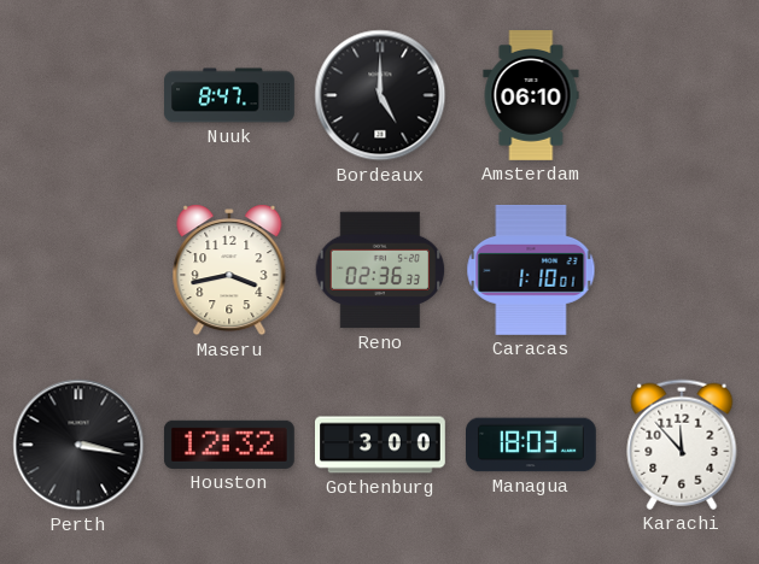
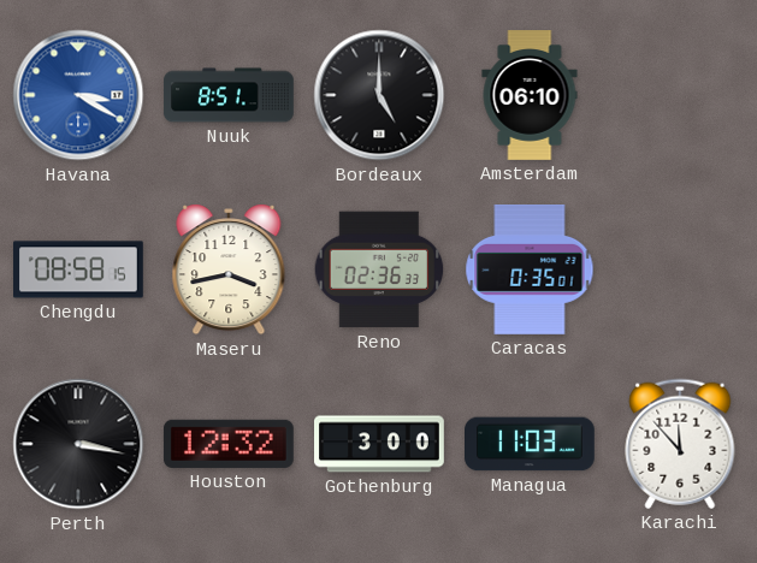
Havana: none -> 3:20 (78, 95)
Nuuk: 8:47 -> 8:51 (229, 95)
Chengdu: none -> 08:58 (79, 269)
Caracas: 1:10 -> 0:35 (530, 269)
Managua: 18:03 -> 11:03 (531, 444)
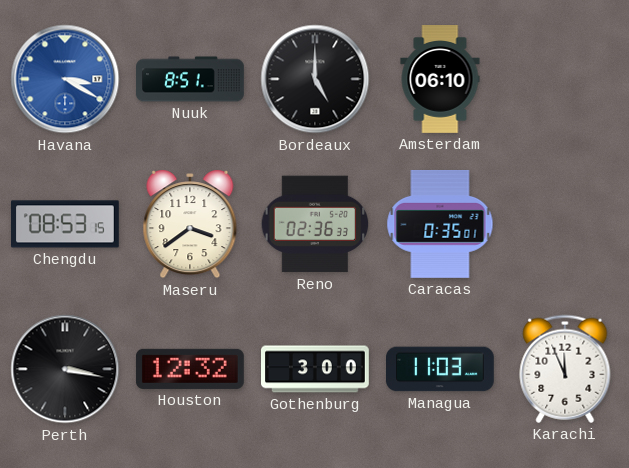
Chengdu: 08:58 -> 08:53 (66, 224)
Maseru: 3:43 -> 3:39 (190, 224)
Karachi: 11:53 -> 11:56 (565, 369)
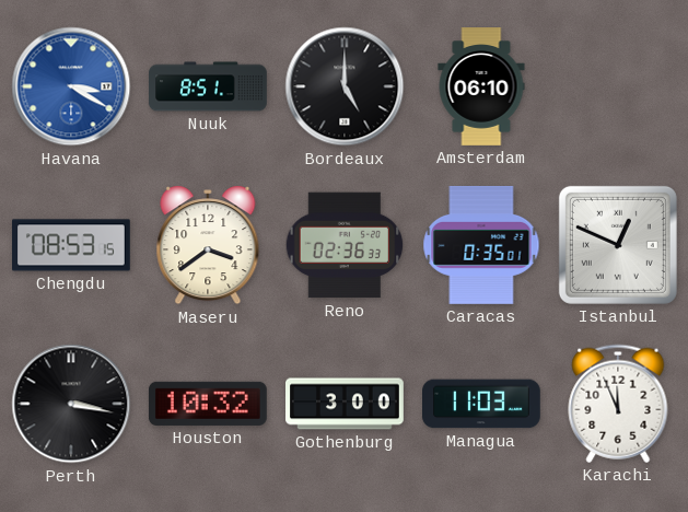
Istanbul: none -> 12:49 (618, 245)
Houston: 12:32 -> 10:32 (208, 404)
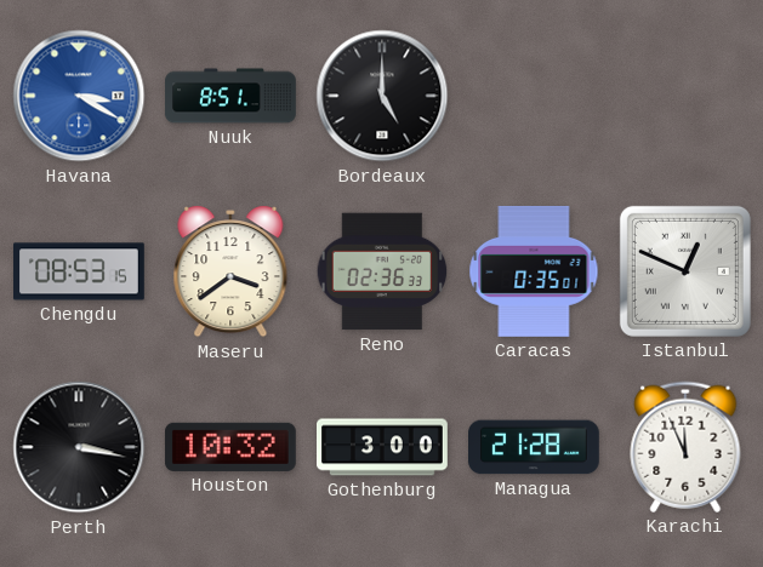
Amsterdam: 06:10 -> none (481, 86)
Managua: 11:03 -> 21:28 (535, 447)
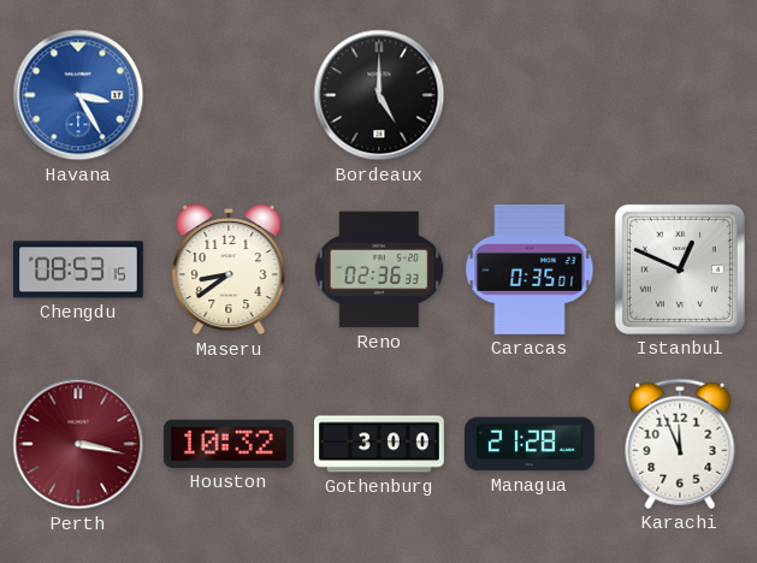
Havana: 3:20 -> 3:25 (78, 95)
Nuuk: 8:51 -> none (230, 96)
Maseru: 3:39 -> 8:39 (229, 269)
Perth dial: black -> burgundy (78, 444)
